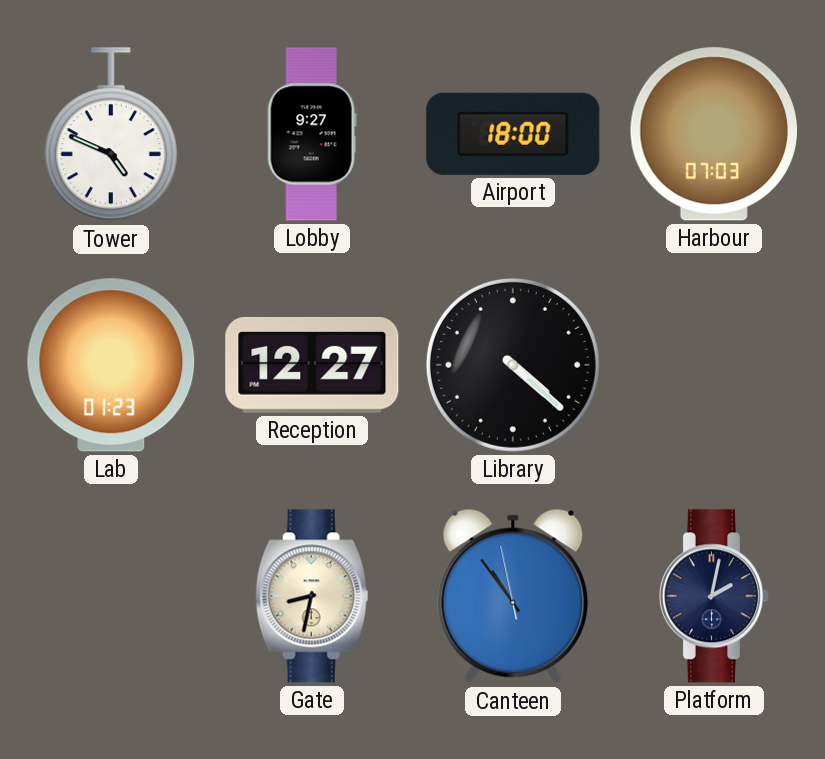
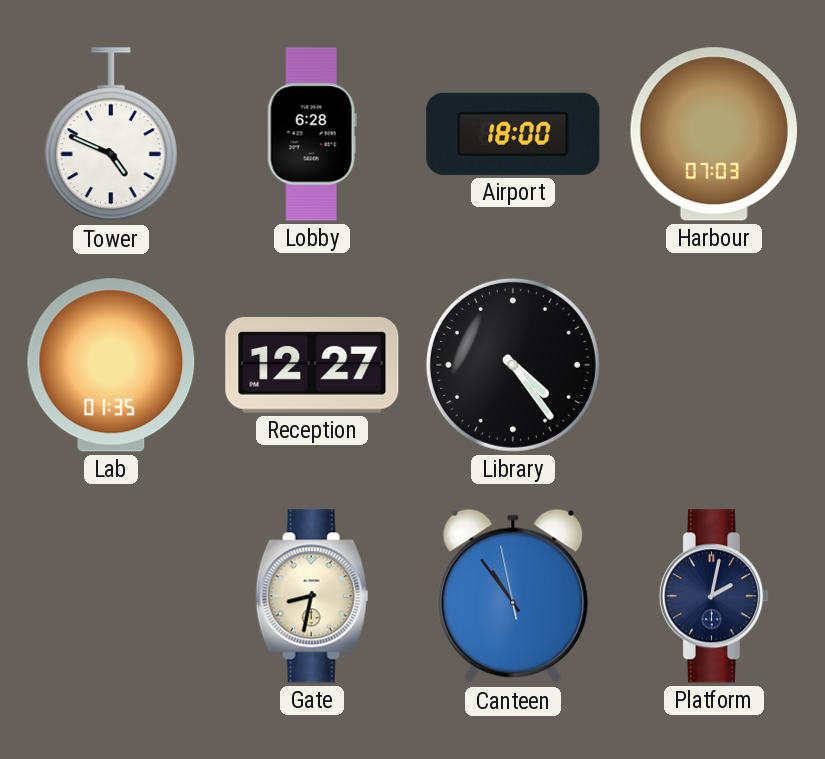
Lobby: 9:27 -> 6:28 (312, 134)
Lab: 01:23 -> 01:35 (111, 365)
Library: 4:22 -> 4:24 (513, 365)
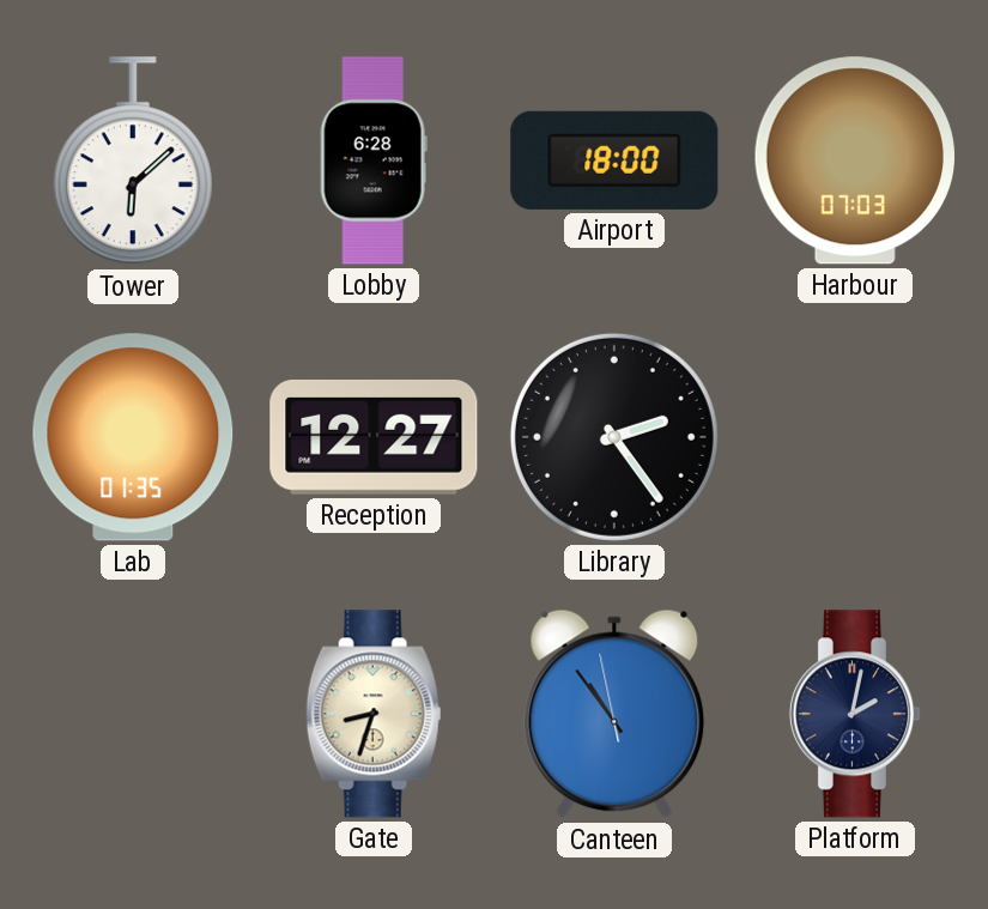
Tower: 4:49 -> 6:08 (133, 162)
Library: 4:24 -> 2:24 (614, 437)
Gate: 8:32 -> 8:33 (374, 714)
